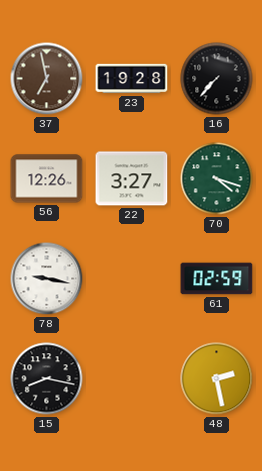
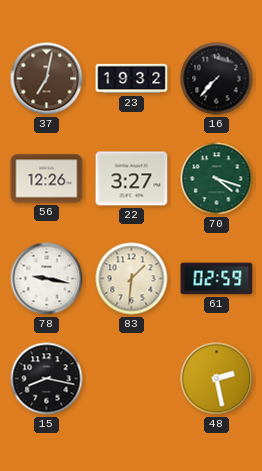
37: 6:58 -> 7:02 (47, 79)
23: 19:28 -> 19:32 (132, 79)
83: none -> 1:31 (132, 279)
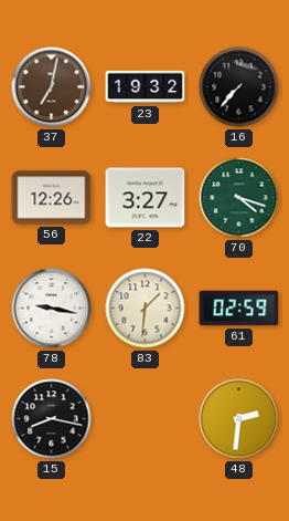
48: 2:28 -> 2:31 (239, 419)
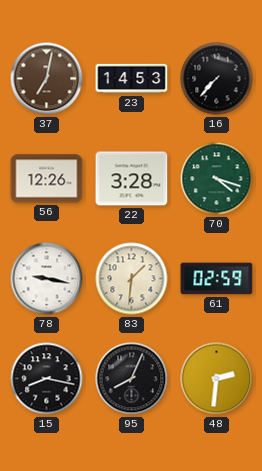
23: 19:32 -> 14:53 (132, 79)
22: 3:27 -> 3:28 (132, 179)
95: none -> 8:04 (132, 379)
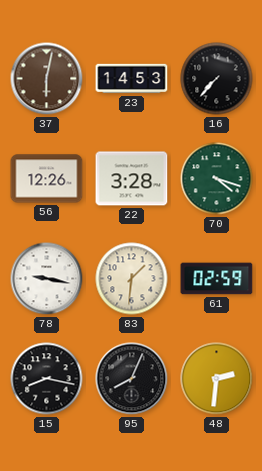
37: 7:02 -> 6:02 (47, 79)
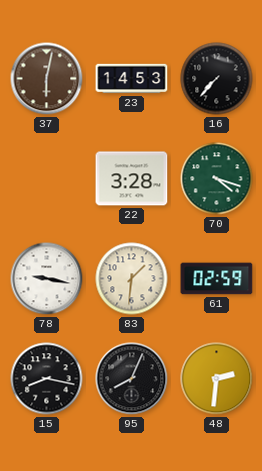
56: 12:26 -> none (47, 179)
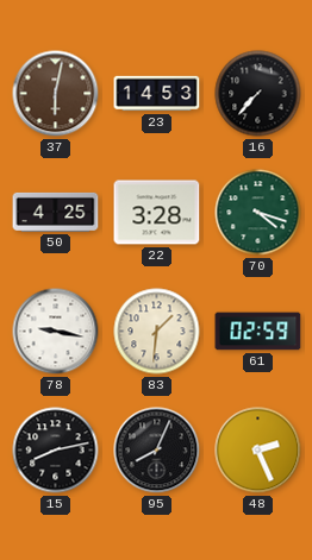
50: none -> 4:25 (56, 212)
15: 8:17 -> 8:13 (56, 451)
48: 2:31 -> 2:26 (258, 451)
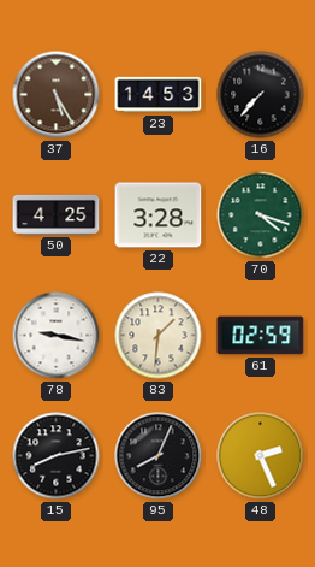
37: 6:02 -> 5:25 (57, 95)
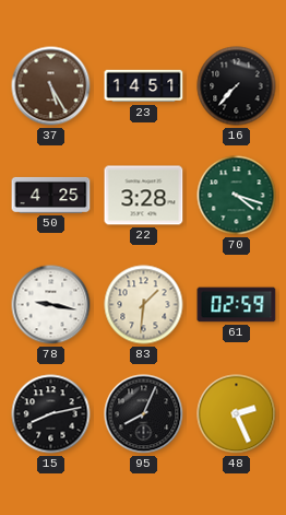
23: 14:53 -> 14:51 (144, 86)
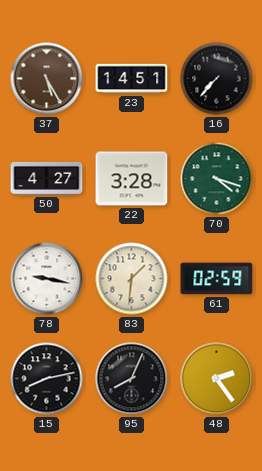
50: 4:25 -> 4:27 (47, 178)
48: 2:26 -> 2:24 (217, 379)
